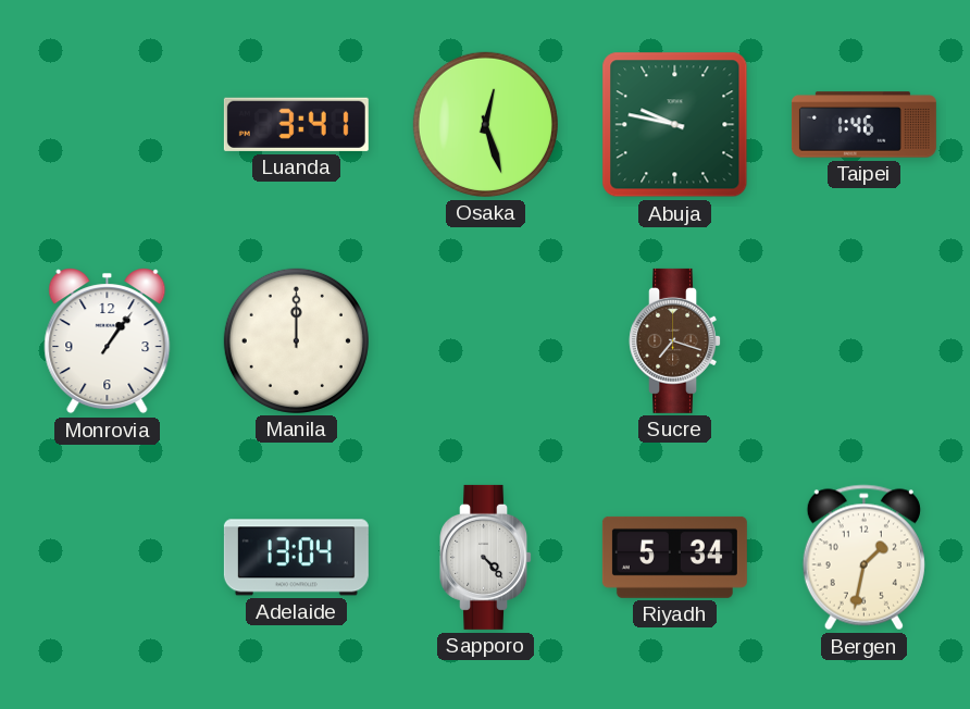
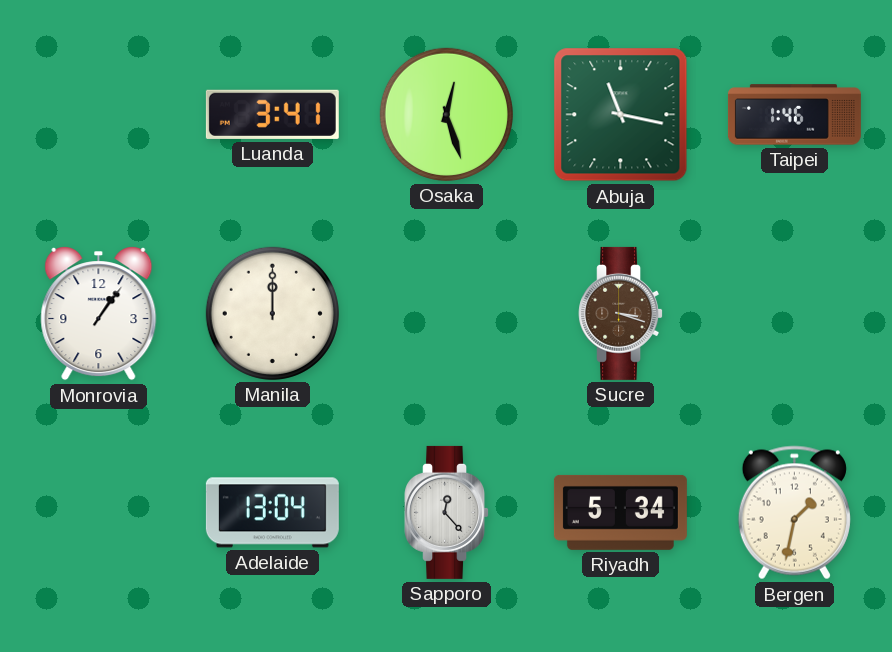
Abuja: 9:47 -> 11:17 (621, 115)
Sucre: 7:18 -> 3:18 (621, 313)
Sapporo: 4:23 -> 12:23 (447, 512)
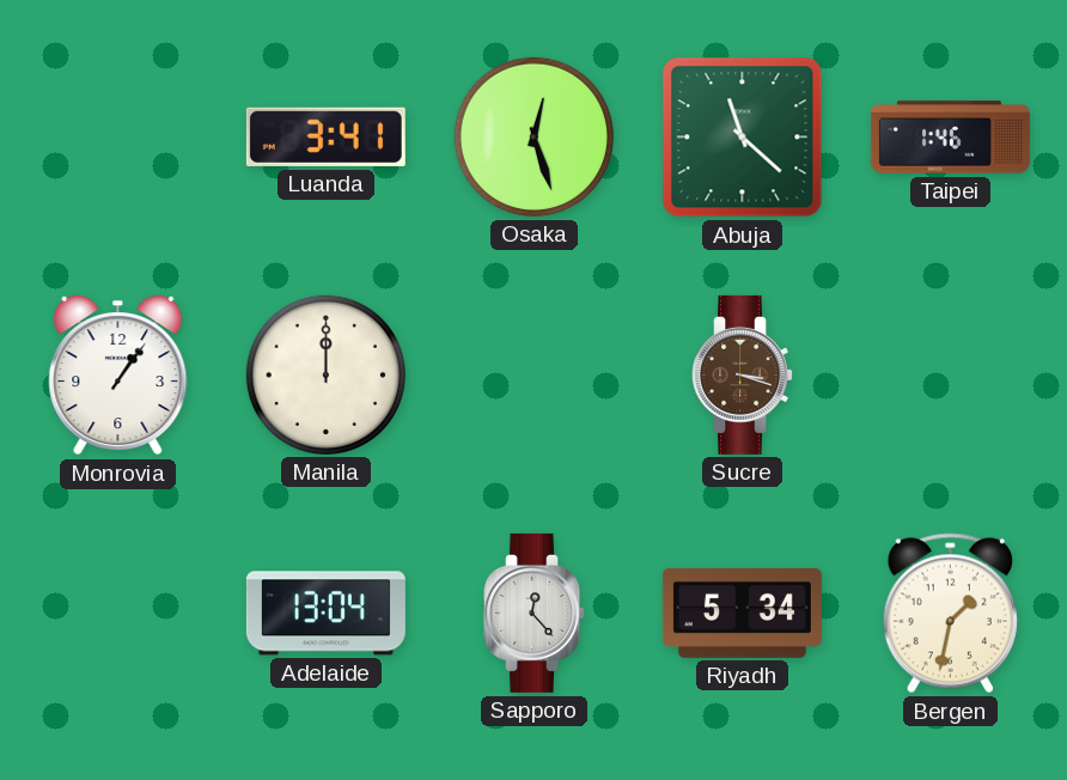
Abuja: 11:17 -> 11:22 (743, 138)
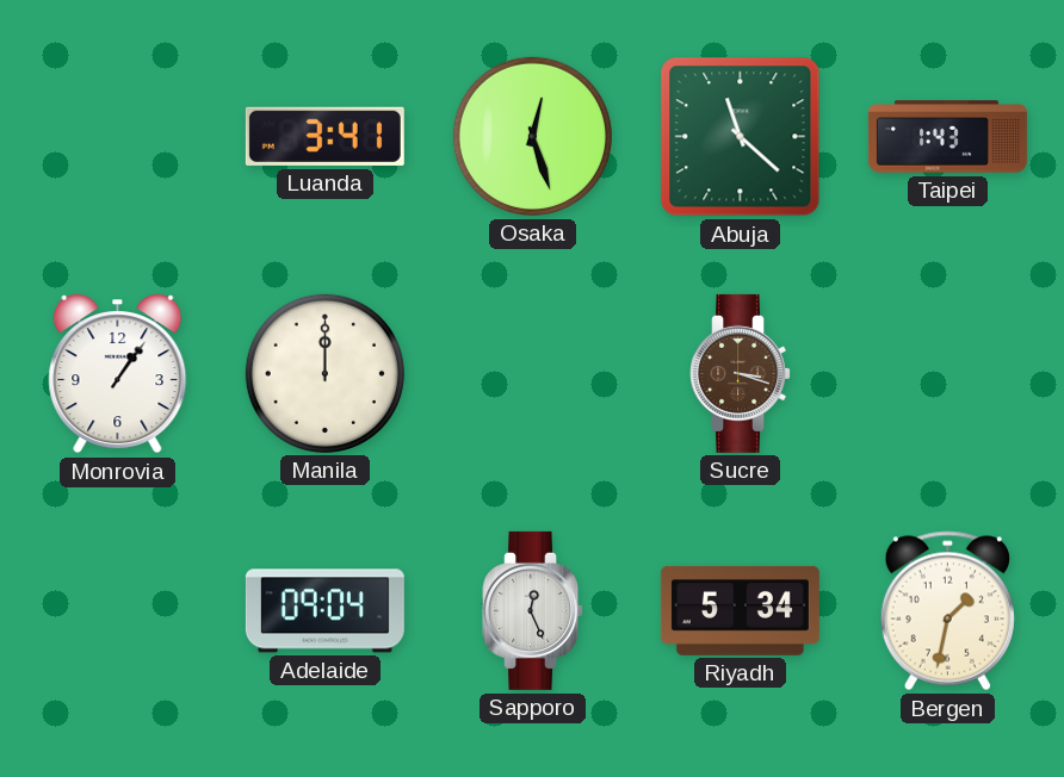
Taipei: 1:46 -> 1:43 (947, 137)
Adelaide: 13:04 -> 09:04 (324, 611)
Sapporo: 12:23 -> 12:26 (533, 610)
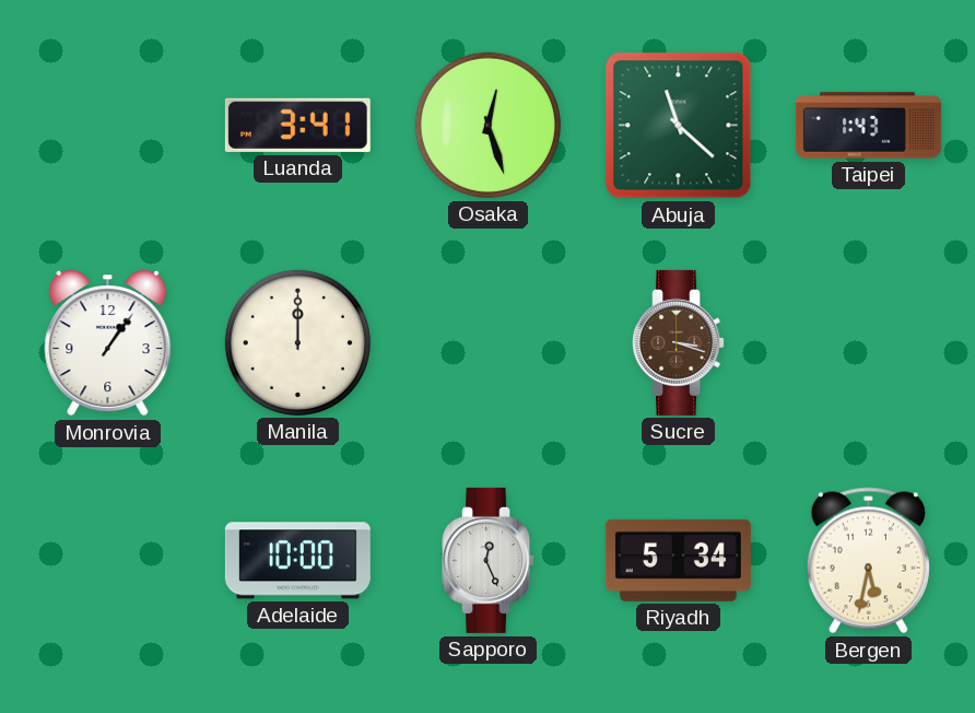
Adelaide: 09:04 -> 10:00 (297, 561)
Bergen: 1:32 -> 5:32 (868, 561)
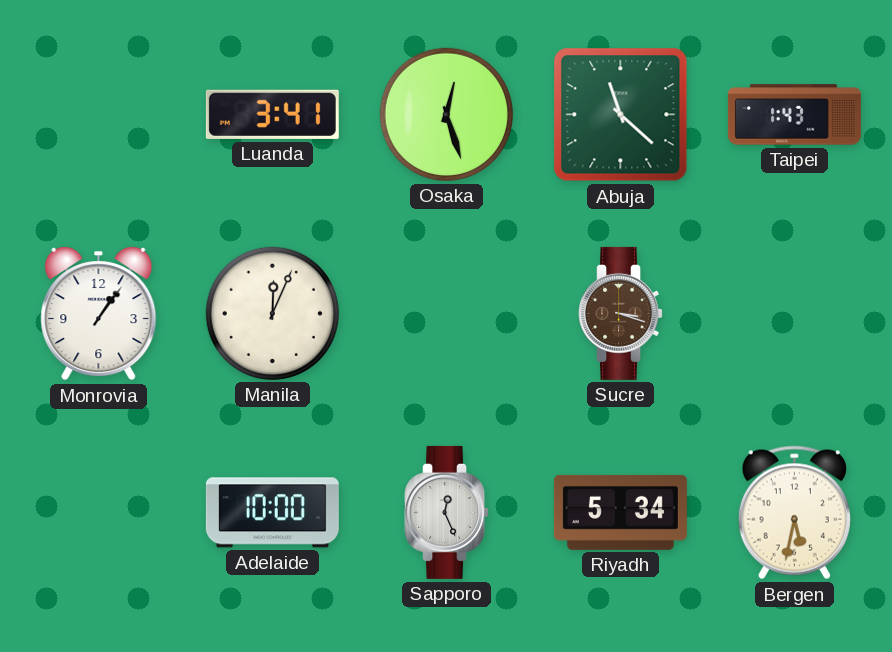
Manila: 12:00 -> 12:04 (272, 313)
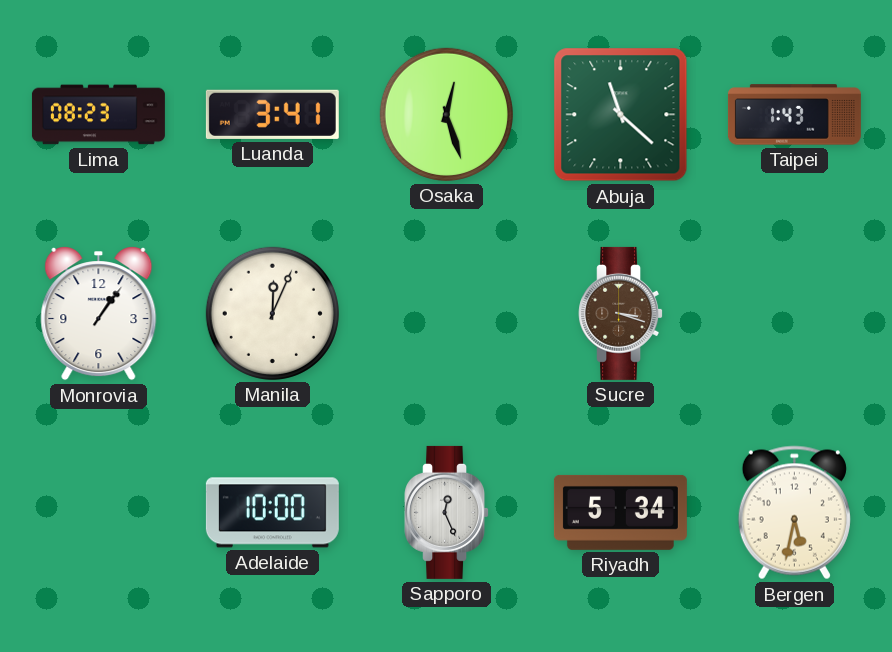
Lima: none -> 08:23 (98, 115)
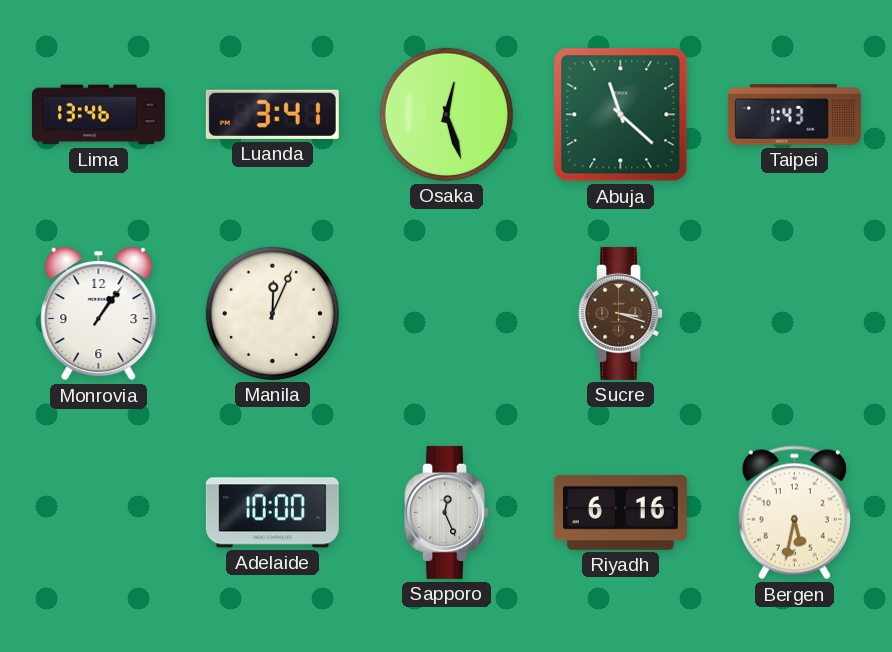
Lima: 08:23 -> 13:46 (98, 115)
Riyadh: 5:34 -> 6:16 (620, 512)
